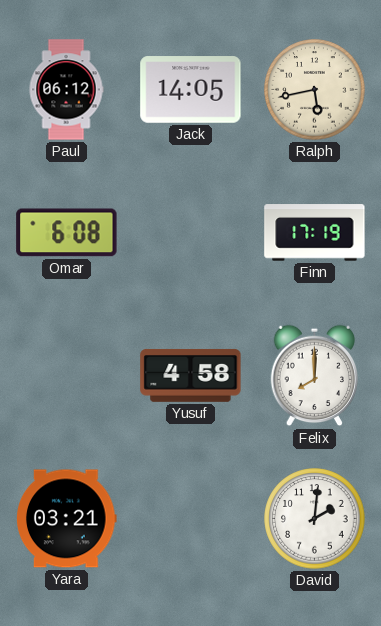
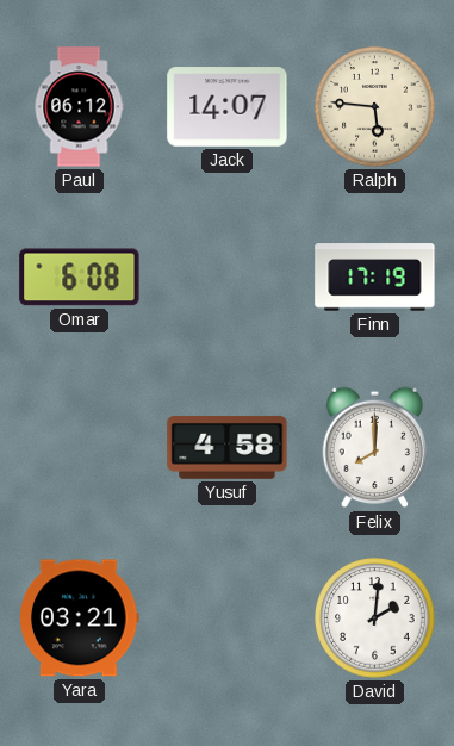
Jack: 14:05 -> 14:07 (228, 107)
Ralph: 5:43 -> 5:46 (375, 107)
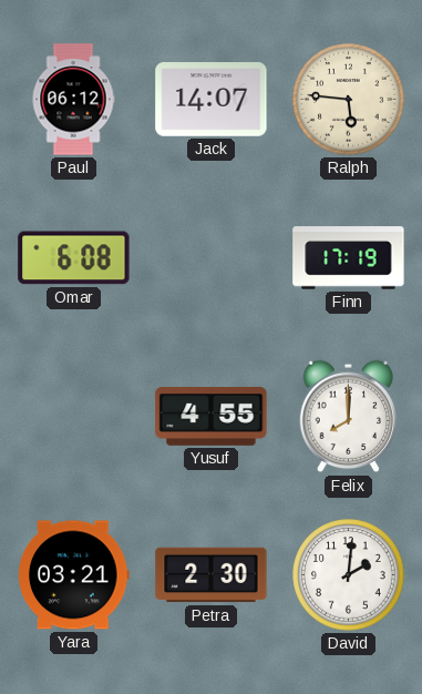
Yusuf: 4:58 -> 4:55 (212, 417)
Petra: none -> 2:30 (212, 575)
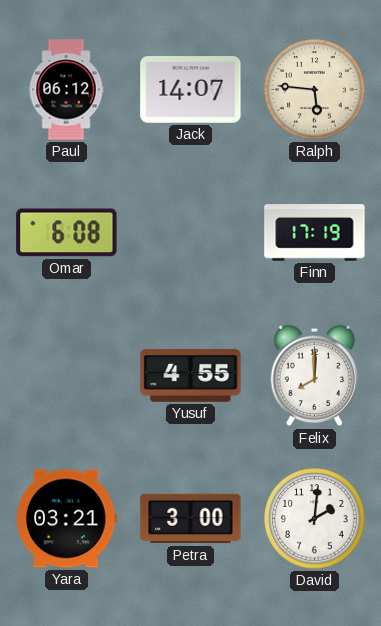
Petra: 2:30 -> 3:00 (191, 519)
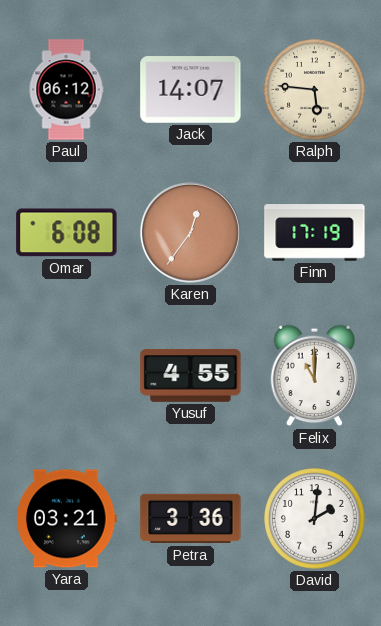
Karen: none -> 12:36 (190, 232)
Felix: 8:00 -> 11:00 (315, 376)
Petra: 3:00 -> 3:36 (191, 519)
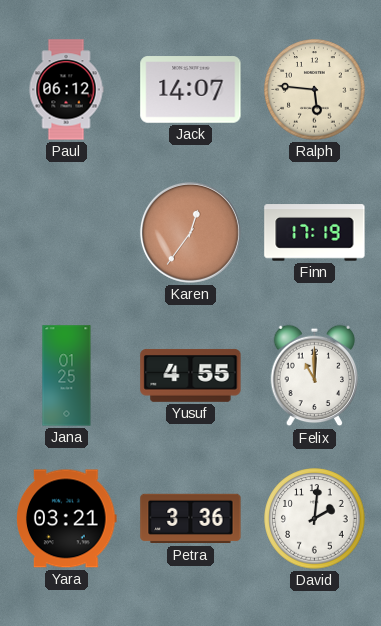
Omar: 6:08 -> none (67, 233)
Jana: none -> 01:25 (67, 376)
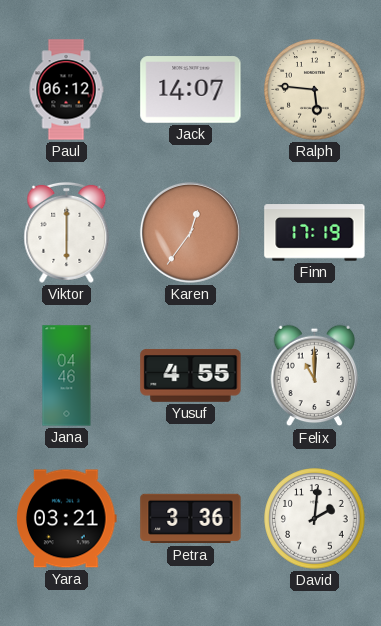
Viktor: none -> 6:00 (67, 232)
Jana: 01:25 -> 04:46 (67, 376)
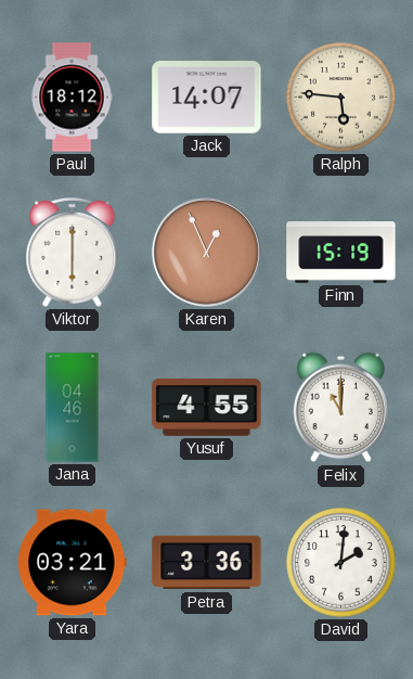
Paul: 06:12 -> 18:12 (72, 98)
Karen: 12:36 -> 12:56 (206, 252)
Finn: 17:19 -> 15:19 (341, 253)
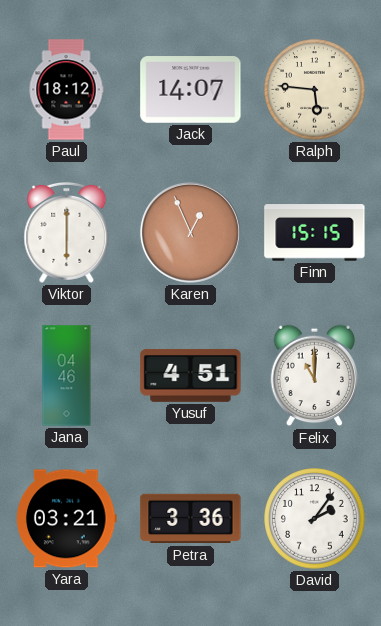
Finn: 15:19 -> 15:15 (315, 233)
Yusuf: 4:55 -> 4:51 (191, 376)
David: 2:01 -> 2:06 (315, 519)
